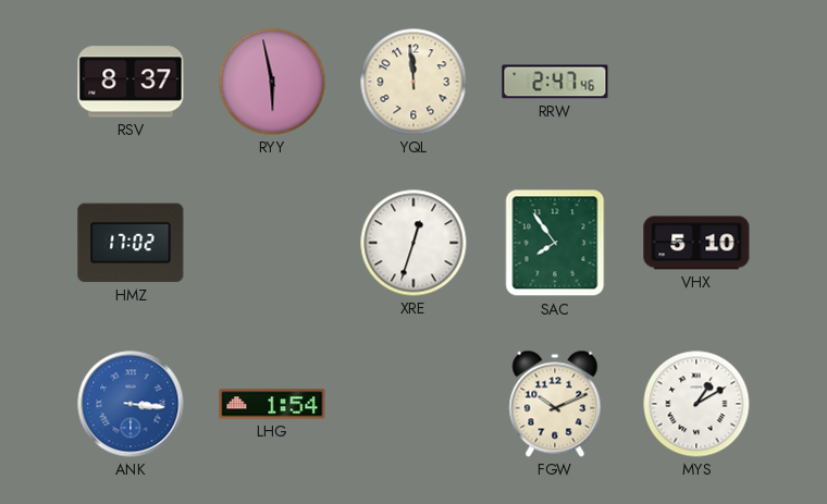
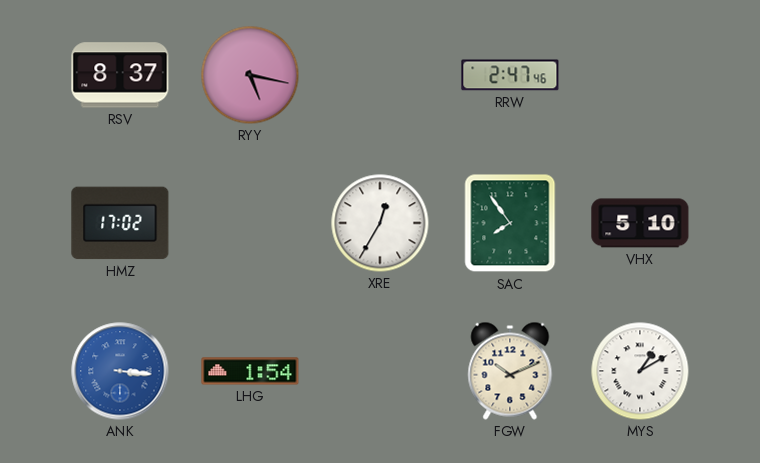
RYY: 5:58 -> 5:17 (250, 75)
YQL: 11:59 -> none (414, 82)
XRE: 12:33 -> 12:35 (380, 223)
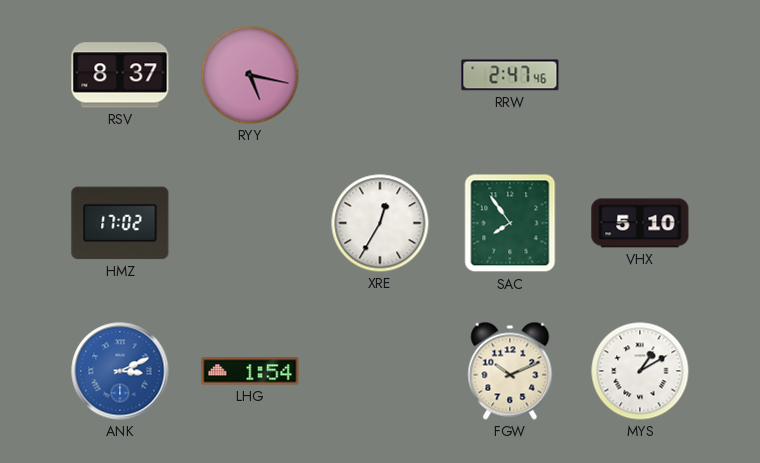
ANK: 3:16 -> 3:11 (120, 371)
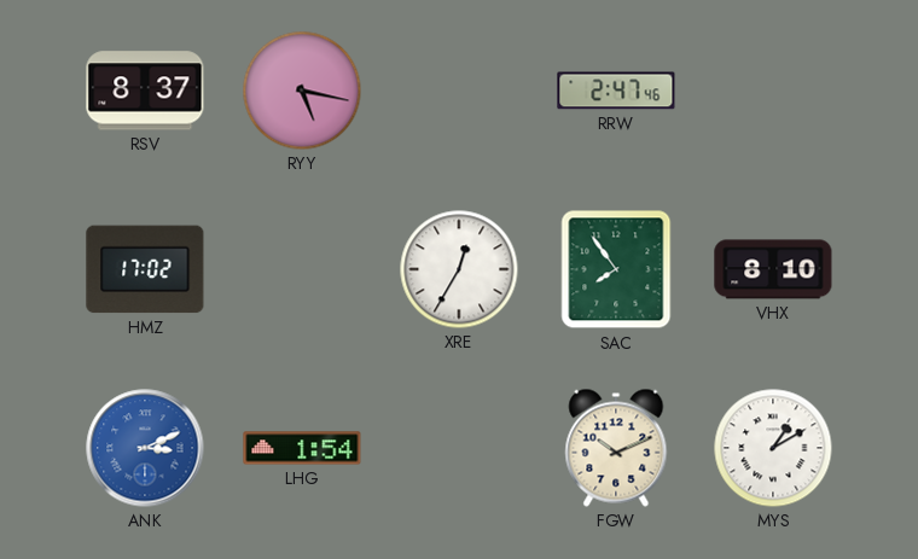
VHX: 5:10 -> 8:10 (773, 269)
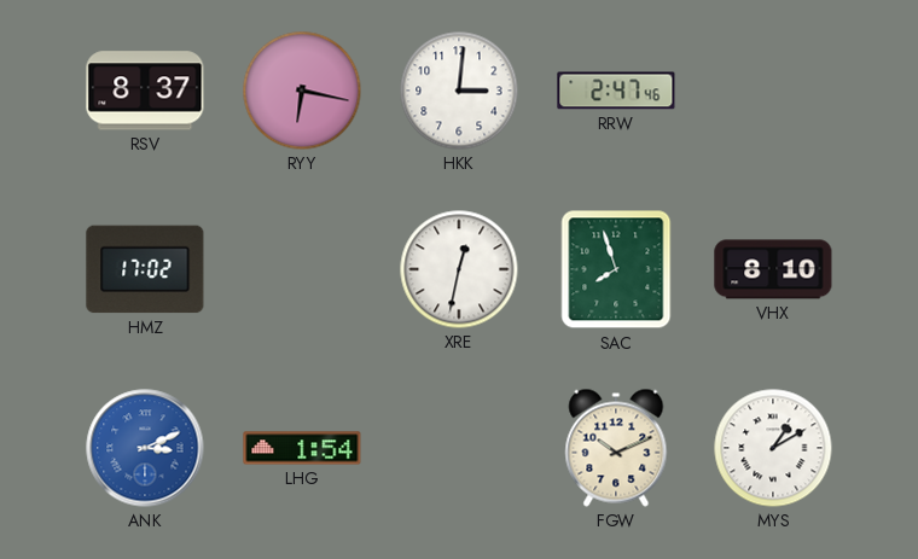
RYY: 5:17 -> 6:17 (302, 91)
HKK: none -> 3:01 (459, 91)
XRE: 12:35 -> 12:32 (459, 269)
SAC: 7:54 -> 7:57 (616, 269)
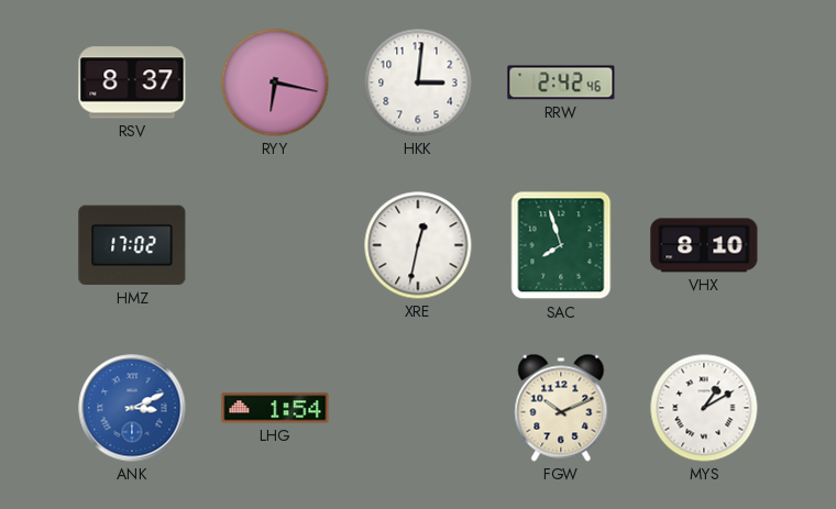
RRW: 2:47 -> 2:42 (561, 82)
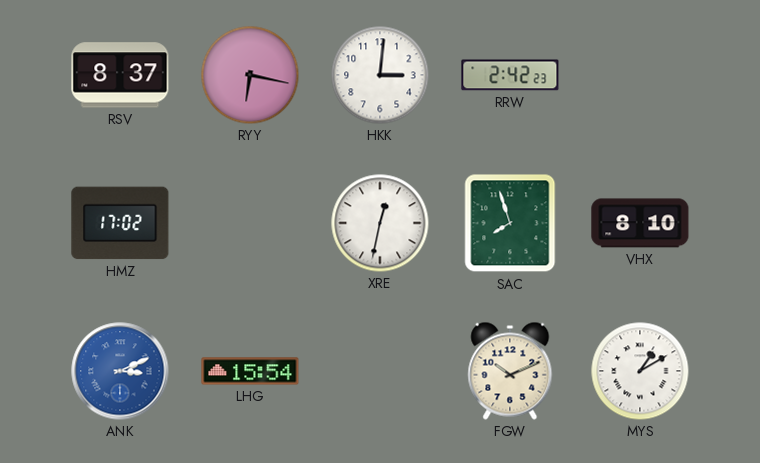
RRW: 2:42:46 -> 2:42:23 (510, 75)
LHG: 1:54 -> 15:54 (250, 371)
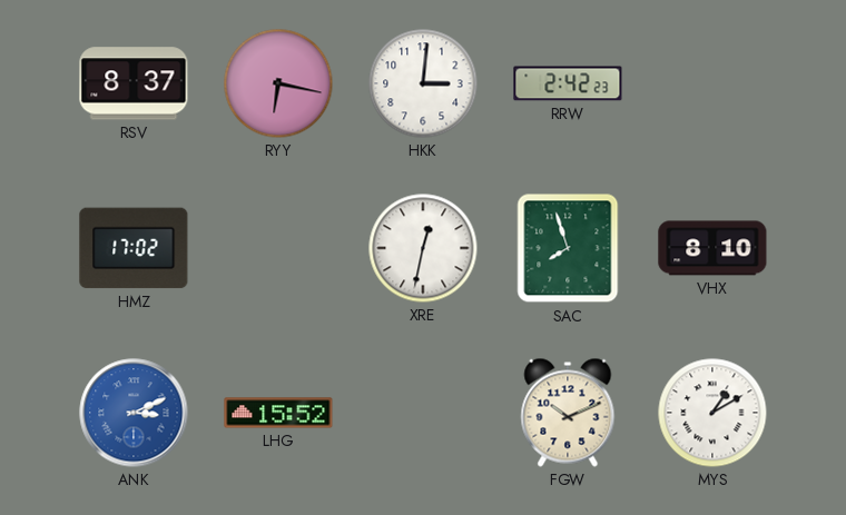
LHG: 15:54 -> 15:52 (278, 413)
